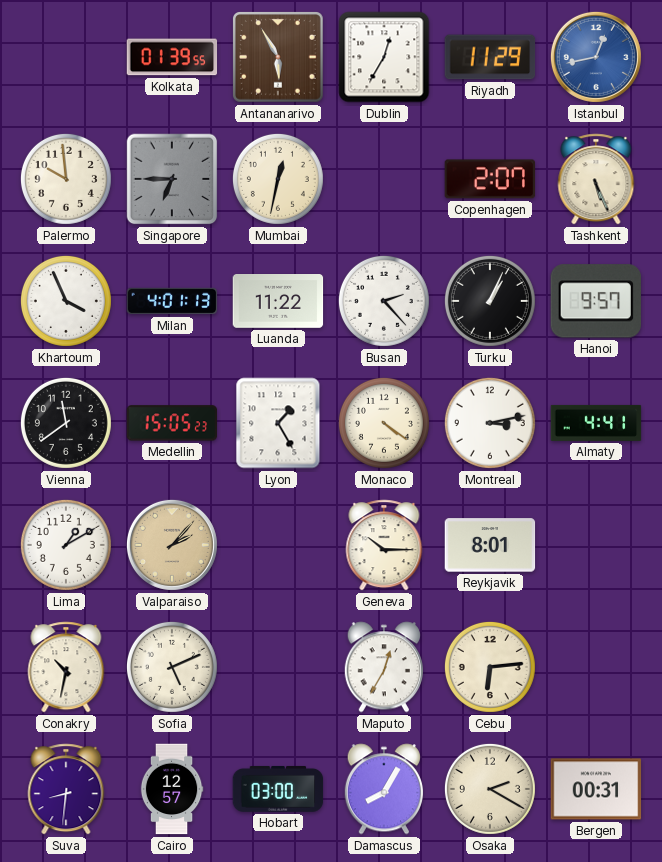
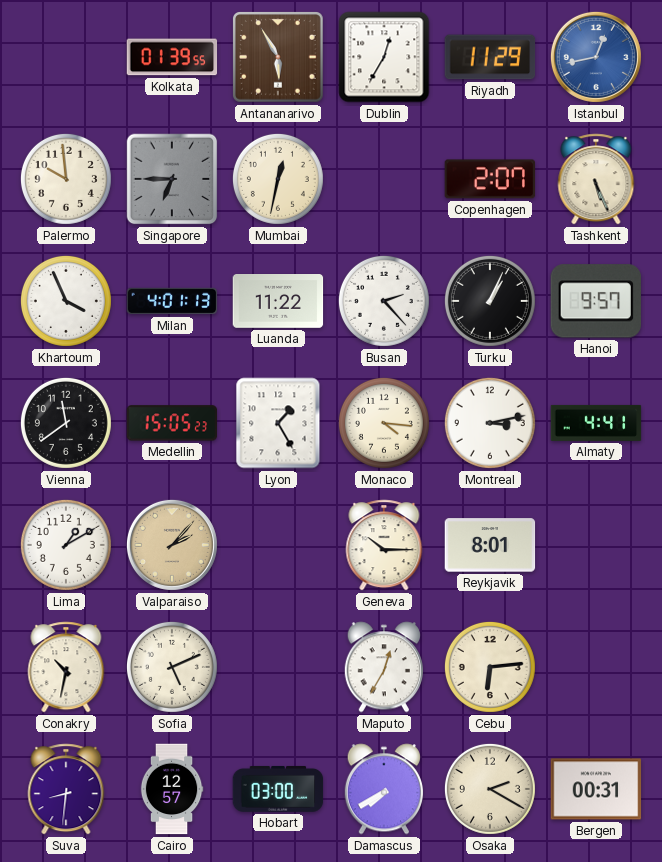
Monaco: 4:21 -> 4:16 (384, 423)
Damascus: 8:05 -> 7:40 (384, 789)
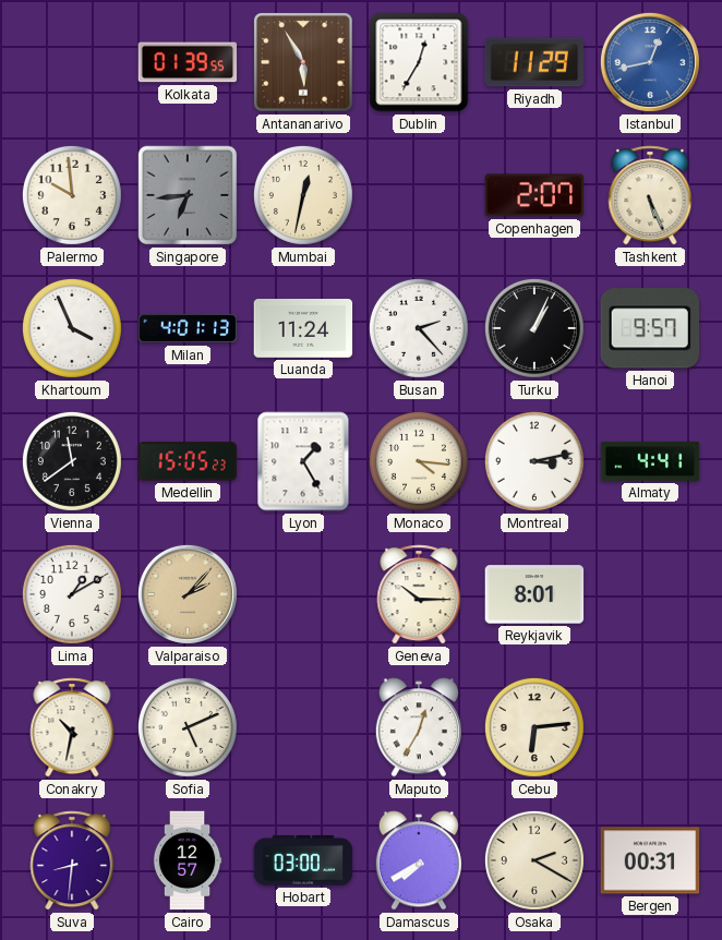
Singapore: 6:45 -> 6:44 (188, 195)
Luanda: 11:22 -> 11:24 (303, 329)
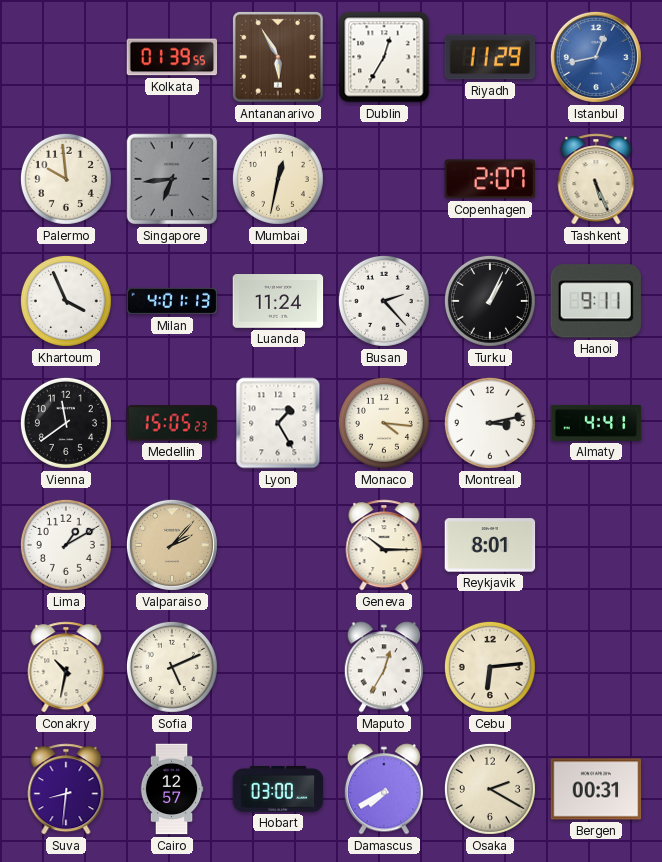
Hanoi: 9:57 -> 9:11 (595, 301)
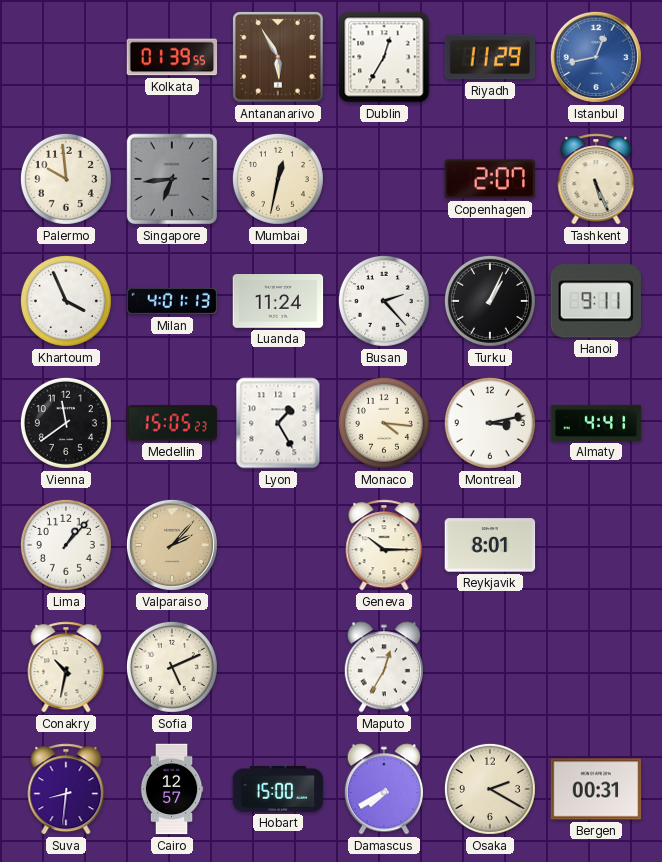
Lima: 1:10 -> 1:07 (66, 545)
Cebu: 6:14 -> none (490, 667)
Hobart: 03:00 -> 15:00 (278, 789)
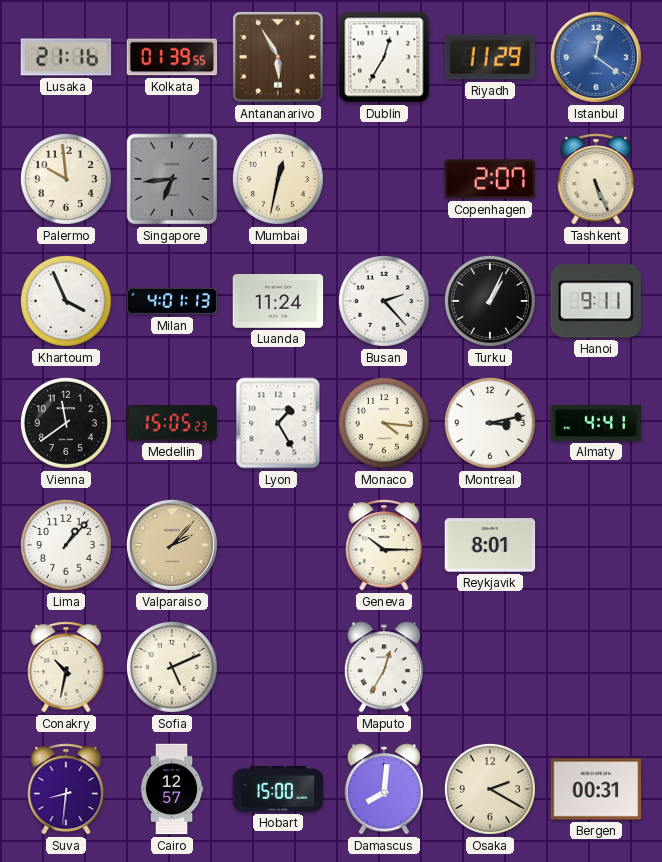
Lusaka: none -> 21:16 (66, 57)
Istanbul: 12:43 -> 12:21 (596, 57)
Damascus: 7:40 -> 8:01 (384, 789)
